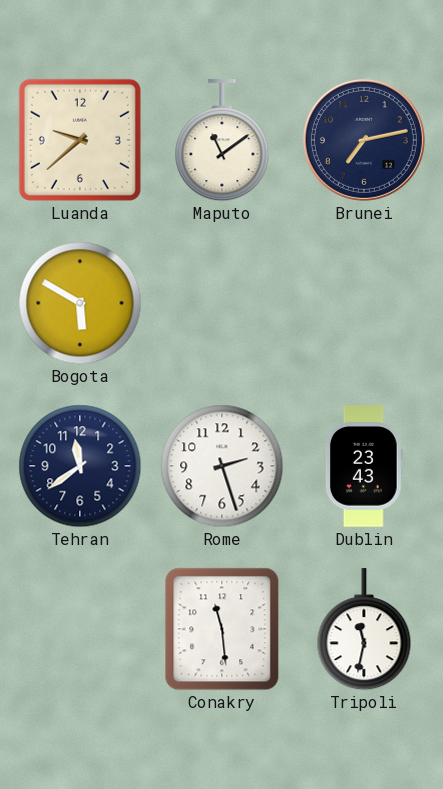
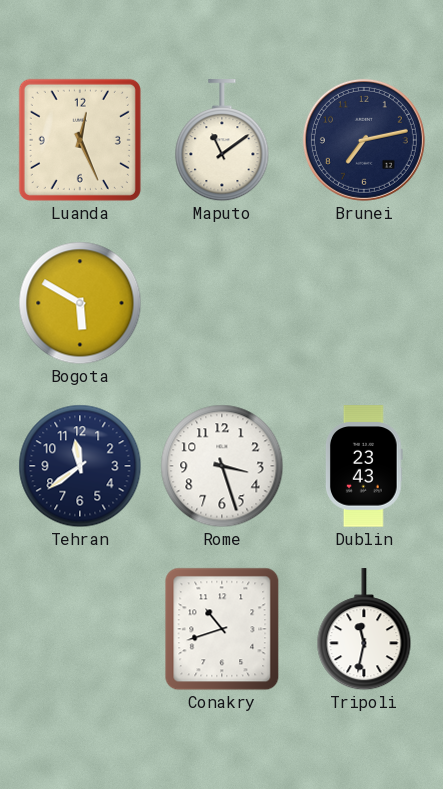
Luanda: 9:38 -> 12:26 (80, 140)
Rome: 2:27 -> 3:27 (222, 466)
Conakry: 11:29 -> 10:42 (222, 629)
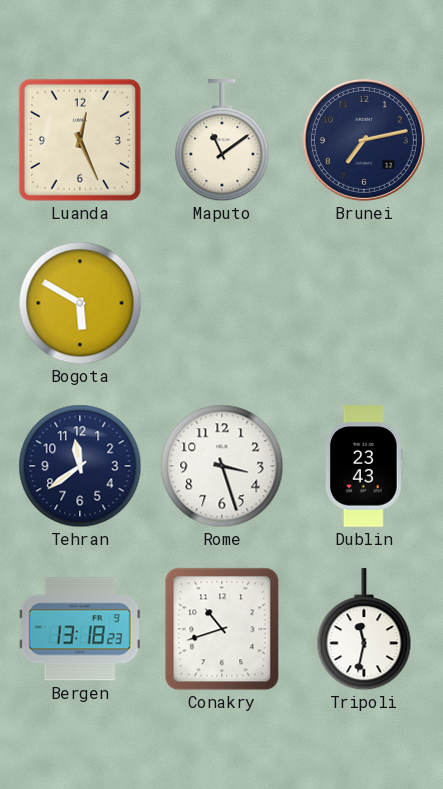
Bergen: none -> 13:18 (80, 629)
